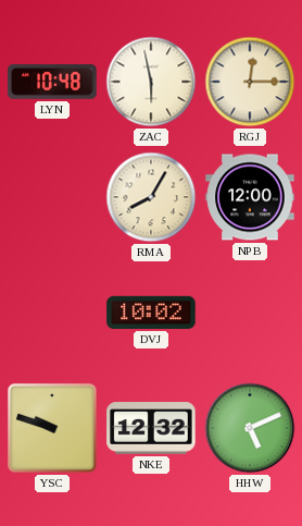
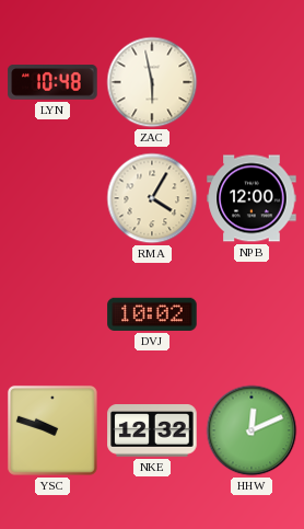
RGJ: 12:15 -> none (250, 82)
RMA: 8:05 -> 4:05 (152, 198)
HHW: 5:11 -> 12:11 (252, 430)
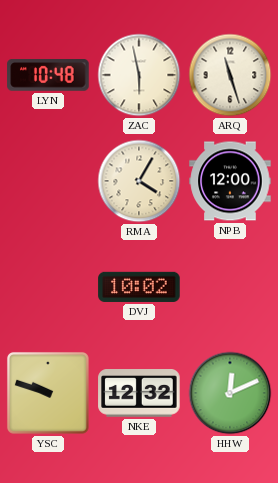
ARQ: none -> 11:27 (230, 75)
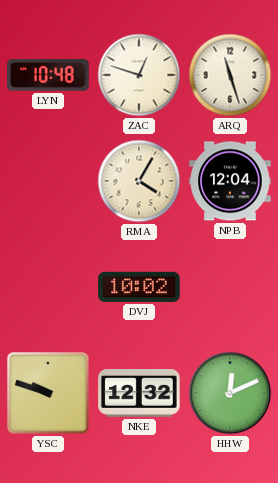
ZAC: 5:58 -> 12:48 (139, 75)
NPB: 12:00 -> 12:04 (230, 181)
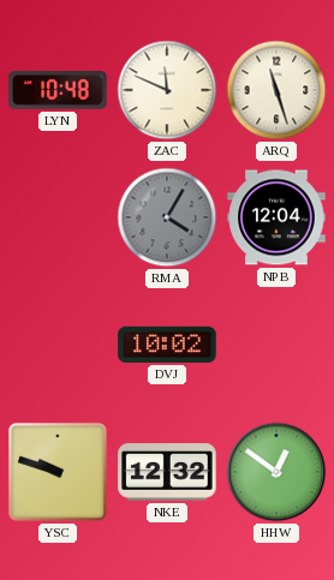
ZAC: 12:48 -> 11:49 (167, 90)
RMA dial: cream -> grey (167, 217)
HHW: 12:11 -> 12:51 (276, 472)
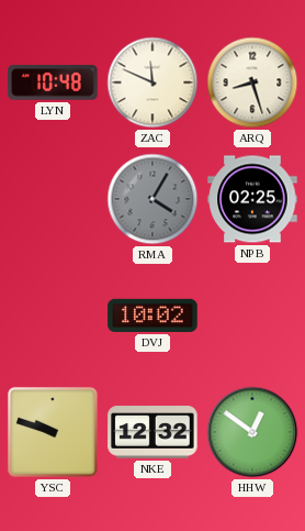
ARQ: 11:27 -> 8:27 (252, 82)
NPB: 12:04 -> 02:25 (252, 199)
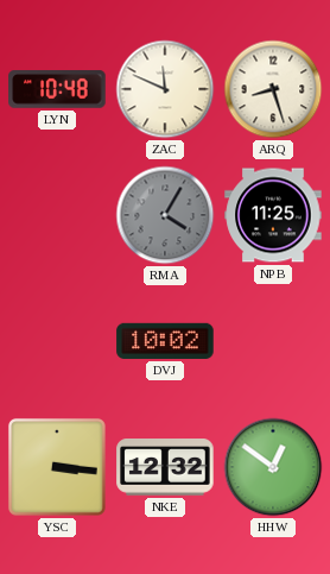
NPB: 02:25 -> 11:25 (273, 215)
YSC: 9:48 -> 3:16 (57, 467)
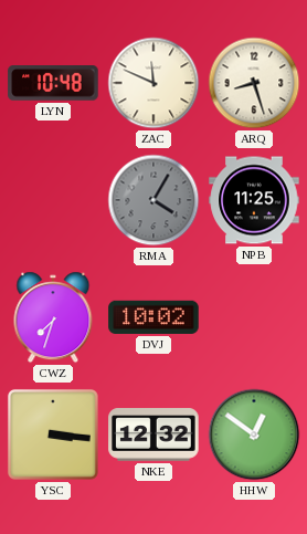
CWZ: none -> 7:33 (53, 317)
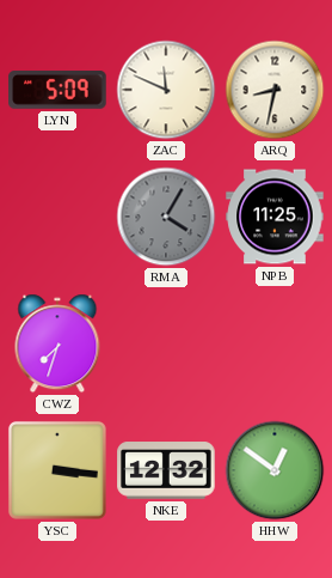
LYN: 10:48 -> 5:09 (57, 90)
ARQ: 8:27 -> 8:32 (275, 90)
DVJ: 10:02 -> none (153, 317)
